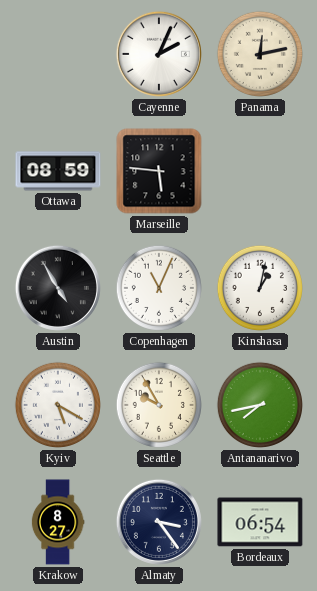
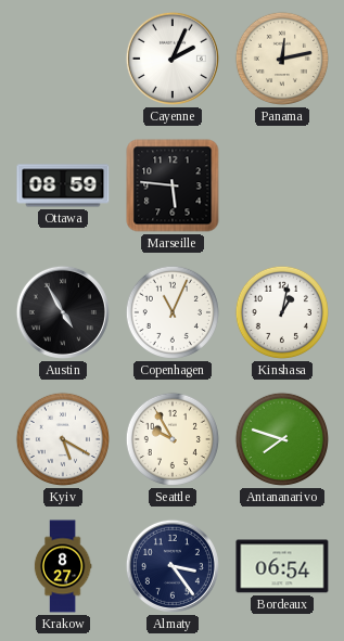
Antananarivo: 7:43 -> 7:48 (282, 439)
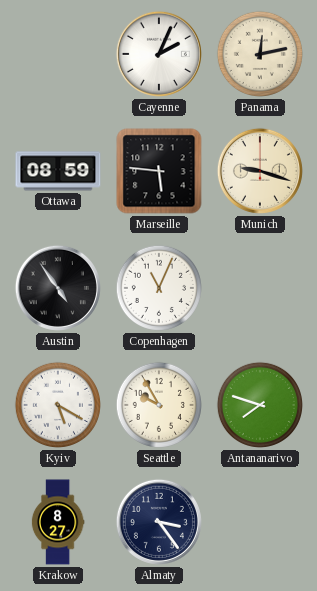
Munich: none -> 9:18 (260, 171)
Austin: 4:55 -> 4:54 (58, 288)
Kinshasa: 1:02 -> none (282, 312)
Bordeaux: 06:54 -> none (282, 566)
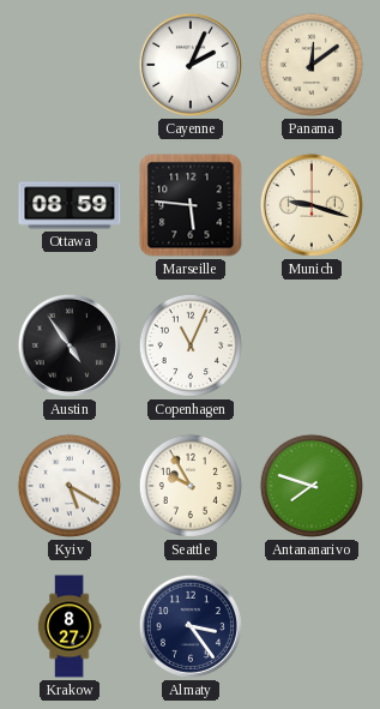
Panama: 12:13 -> 12:09 (312, 65)
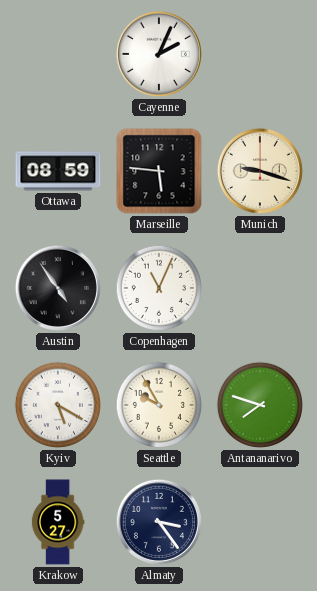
Panama: 12:09 -> none (312, 65)
Krakow: 8:27 -> 5:27 (58, 522)
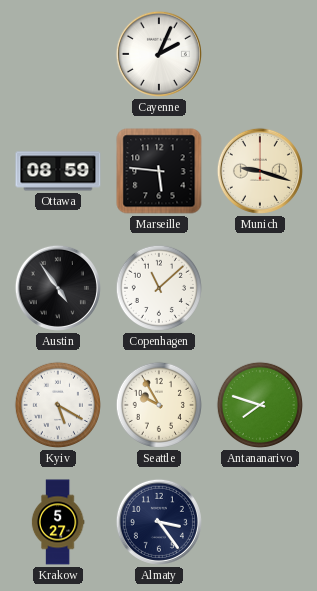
Copenhagen: 11:04 -> 11:08 (159, 288)
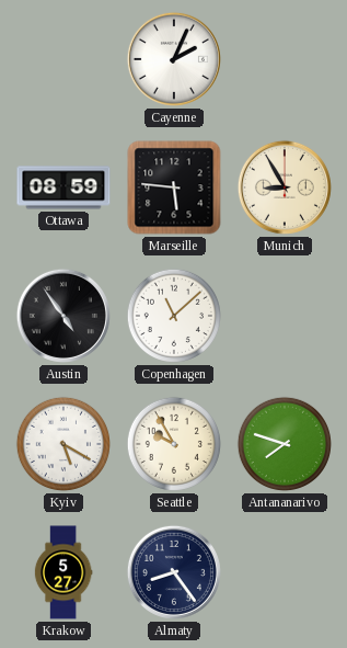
Munich: 9:18 -> 8:55 (285, 187)
Almaty: 3:24 -> 8:24 (174, 572)
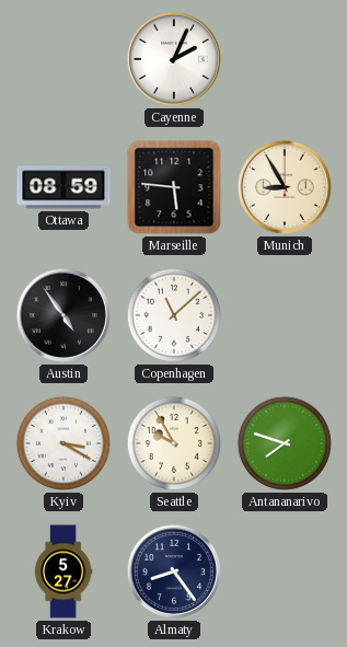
Kyiv: 5:20 -> 3:20 (63, 443)
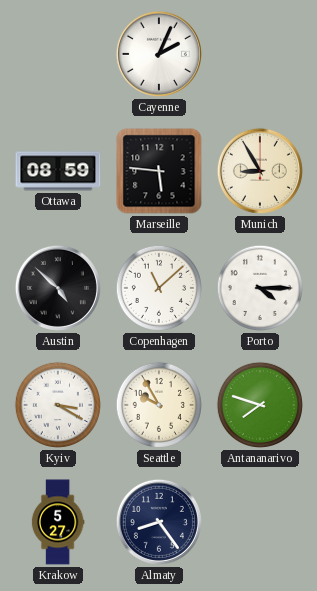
Austin: 4:54 -> 4:52 (58, 288)
Porto: none -> 4:15 (260, 288)
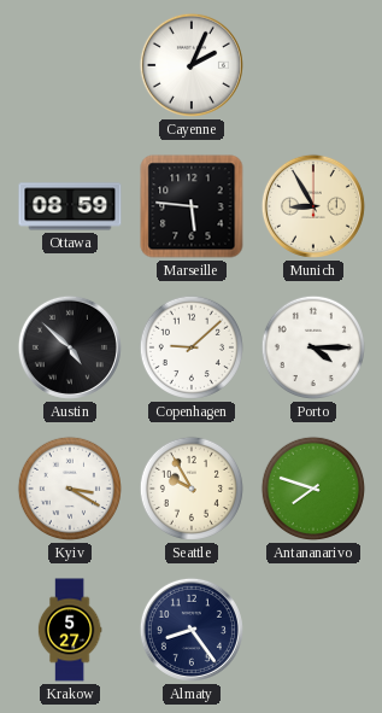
Copenhagen: 11:08 -> 9:08 (192, 347)
